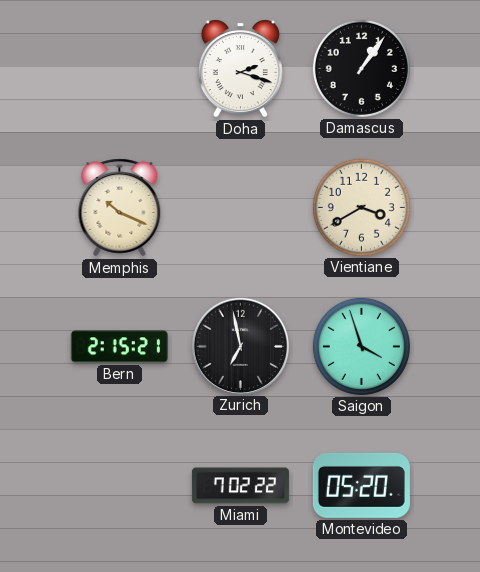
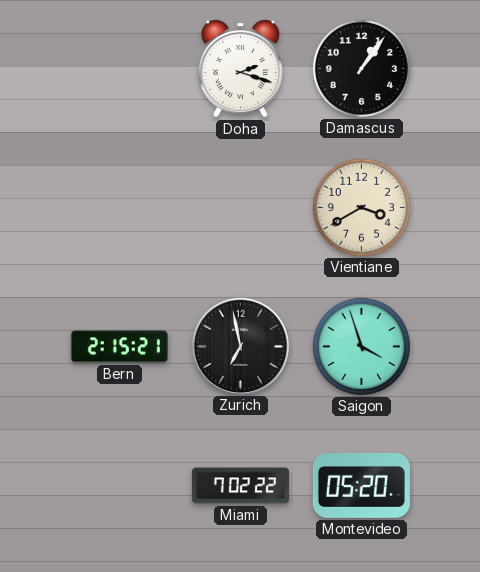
Memphis: 10:19 -> none (120, 208)
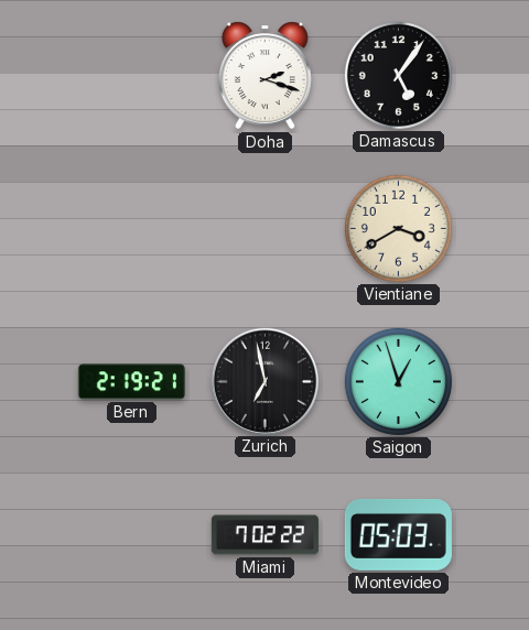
Damascus: 1:06 -> 5:06 (398, 75)
Bern: 2:15 -> 2:19 (131, 382)
Saigon: 3:57 -> 12:57 (398, 381)
Montevideo: 05:20 -> 05:03 (398, 534)
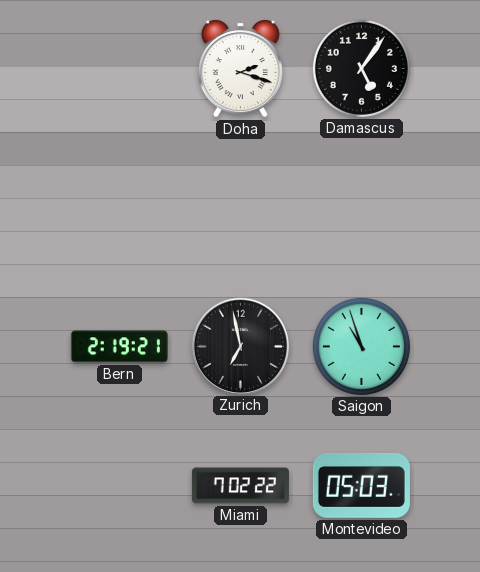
Vientiane: 3:40 -> none (398, 228)
Saigon: 12:57 -> 10:57 (361, 346)
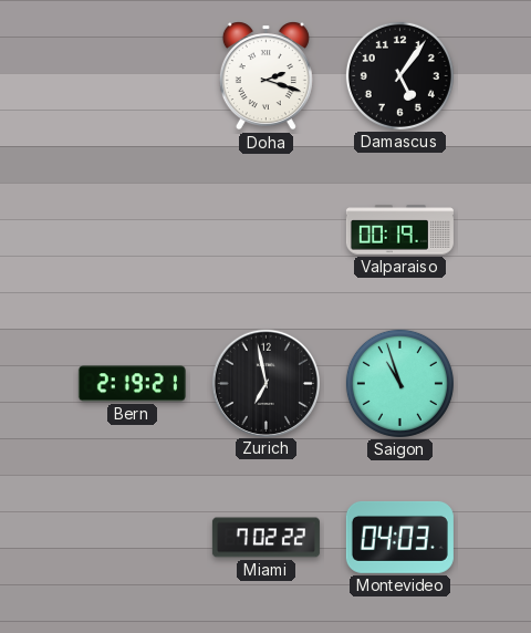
Valparaiso: none -> 00:19 (399, 230)
Montevideo: 05:03 -> 04:03 (399, 537)
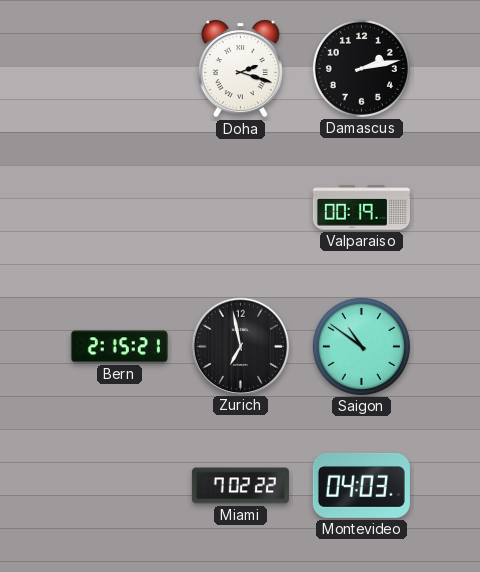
Damascus: 5:06 -> 2:13 (361, 68)
Bern: 2:19 -> 2:15 (119, 347)
Saigon: 10:57 -> 10:51 (361, 346)
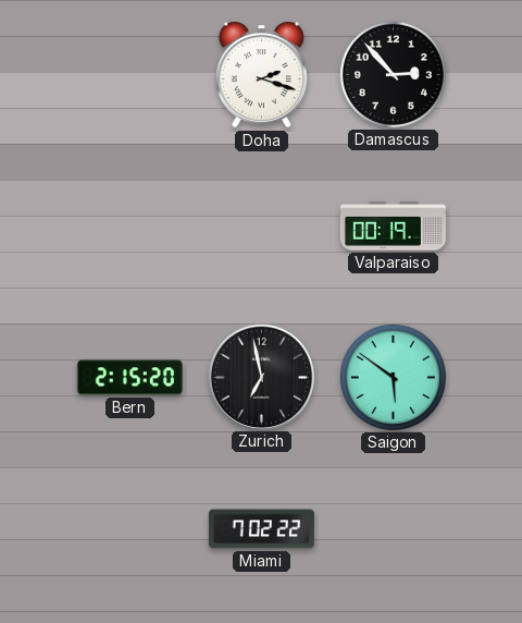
Damascus: 2:13 -> 2:53 (393, 74)
Bern: 2:15:21 -> 2:15:20 (129, 378)
Saigon: 10:51 -> 5:51 (393, 377)
Montevideo: 04:03 -> none (361, 485)
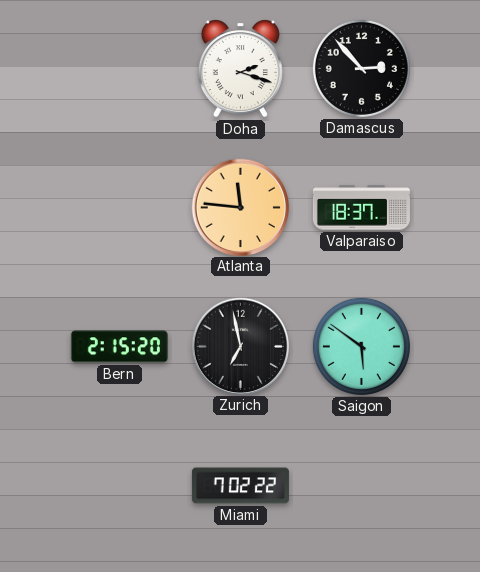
Atlanta: none -> 11:46 (240, 207)
Valparaiso: 00:19 -> 18:37 (361, 208)
